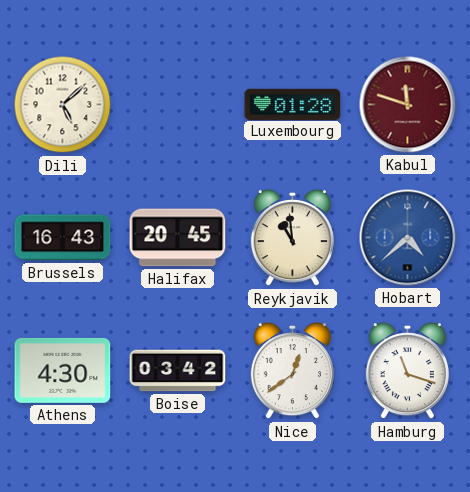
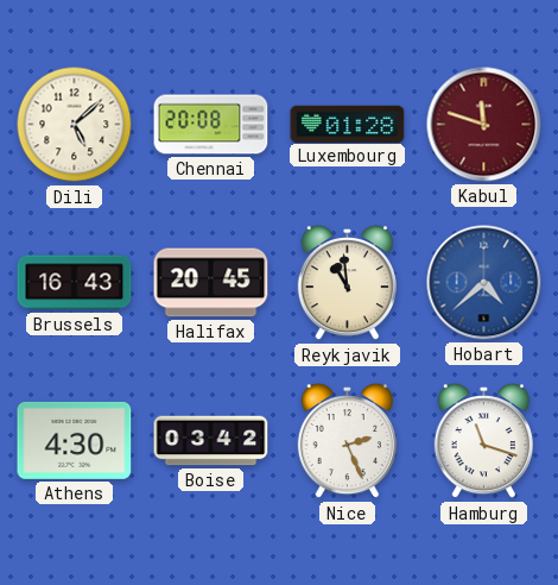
Chennai: none -> 20:08 (211, 125)
Nice: 12:39 -> 2:26 (347, 441)
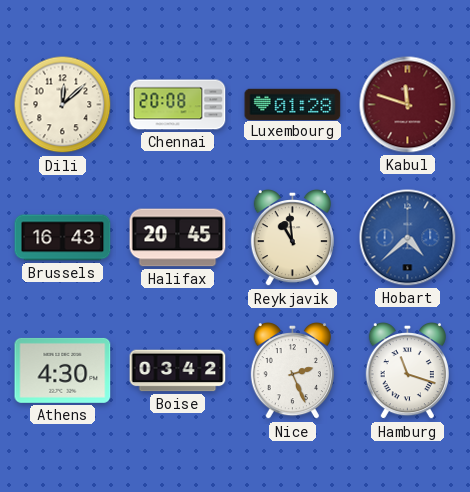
Dili: 5:08 -> 12:08 (63, 105)
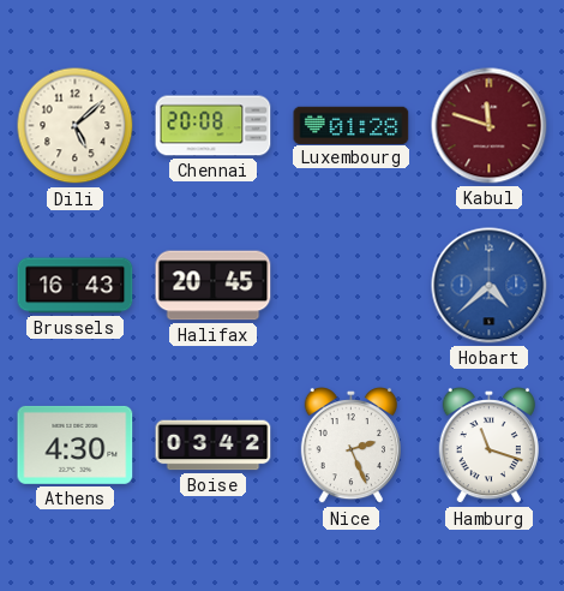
Dili: 12:08 -> 5:08 (76, 126)
Reykjavik: 10:59 -> none (292, 238)
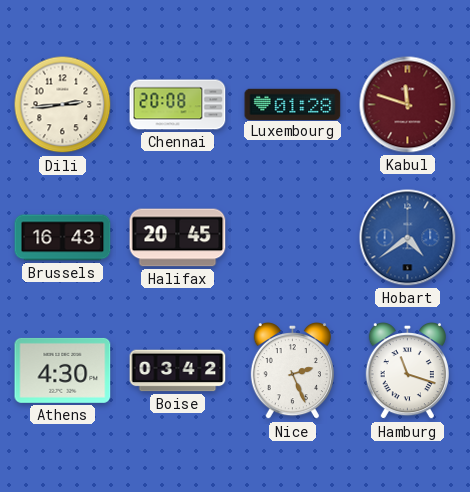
Dili: 5:08 -> 2:44 (63, 105)
Hobart: 4:38 -> 4:39 (408, 238)
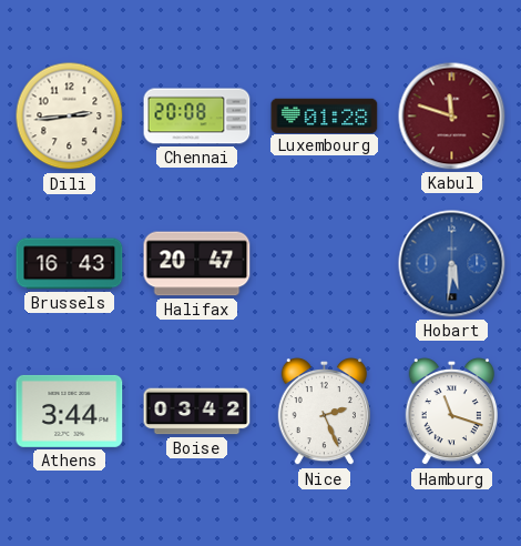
Halifax: 20:45 -> 20:47 (197, 264)
Hobart: 4:39 -> 5:31 (452, 264)
Athens: 4:30 -> 3:44 (70, 411)
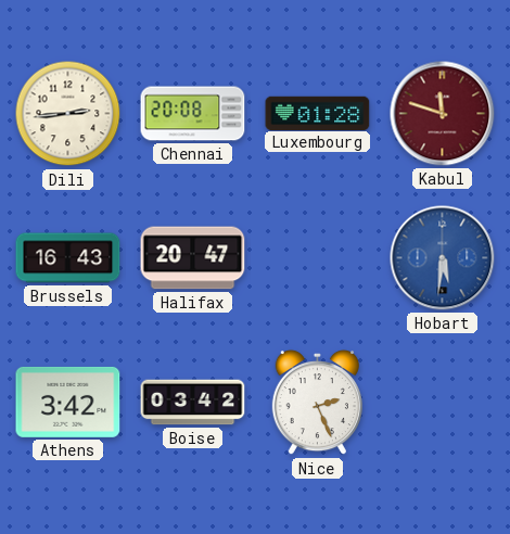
Athens: 3:44 -> 3:42 (68, 402)
Hamburg: 11:18 -> none (451, 412)
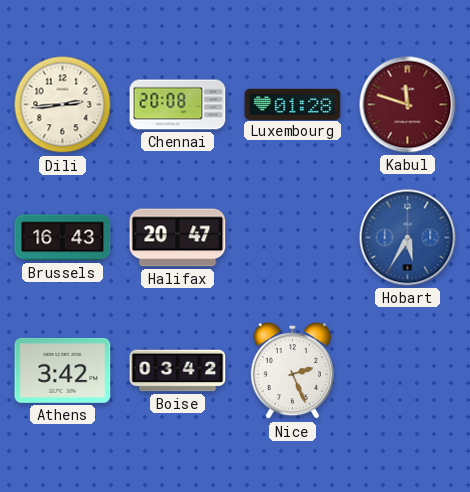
Hobart: 5:31 -> 5:35 (408, 238)
